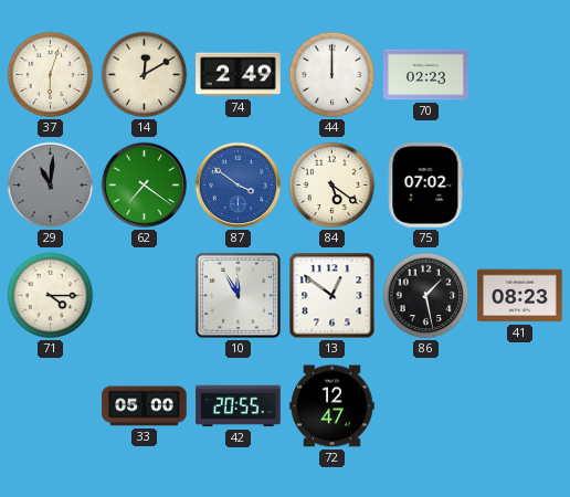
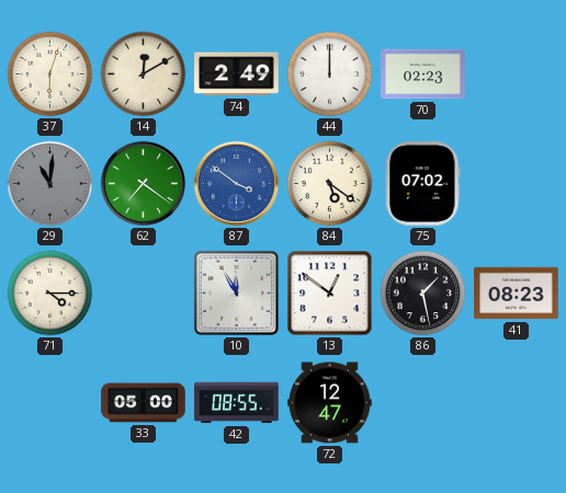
42: 20:55 -> 08:55 (237, 403)
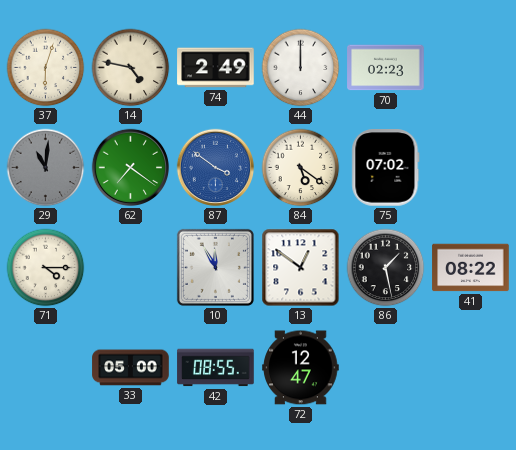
14: 12:10 -> 4:47 (131, 68)
41: 08:23 -> 08:22 (471, 268)
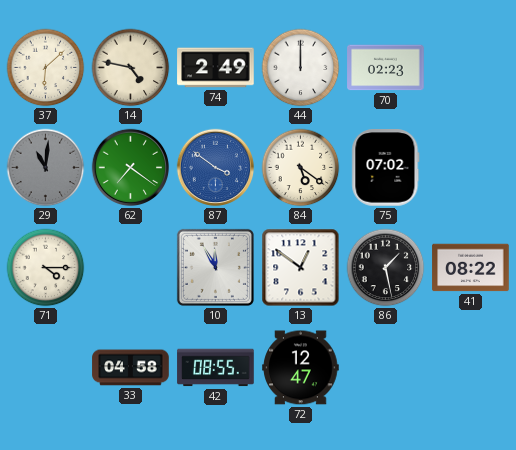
37: 6:03 -> 6:08 (46, 68)
33: 05:00 -> 04:58 (131, 368)
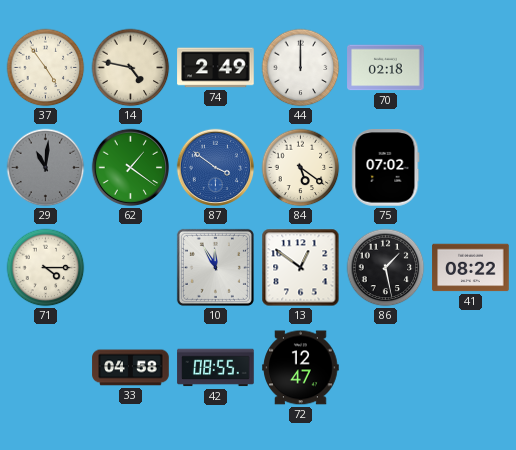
37: 6:08 -> 4:54 (46, 68)
70: 02:23 -> 02:18 (386, 68)
62: 7:21 -> 1:21 (131, 168)
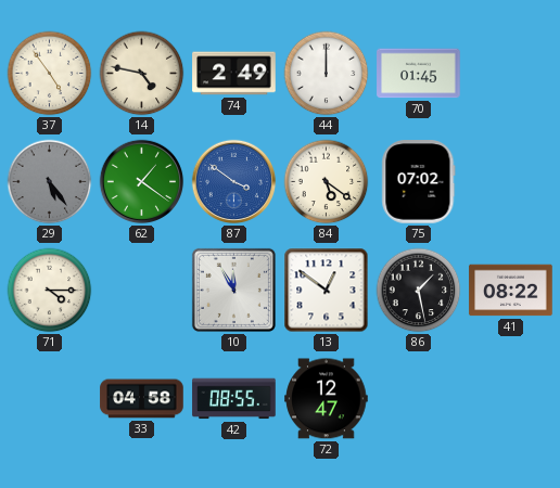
70: 02:18 -> 01:45 (419, 74)
29: 11:01 -> 5:24 (50, 182)
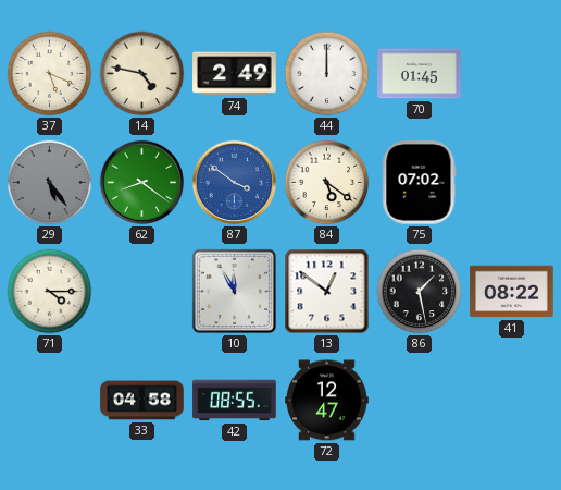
37: 4:54 -> 5:19 (50, 74)
62: 1:21 -> 8:21 (142, 183)
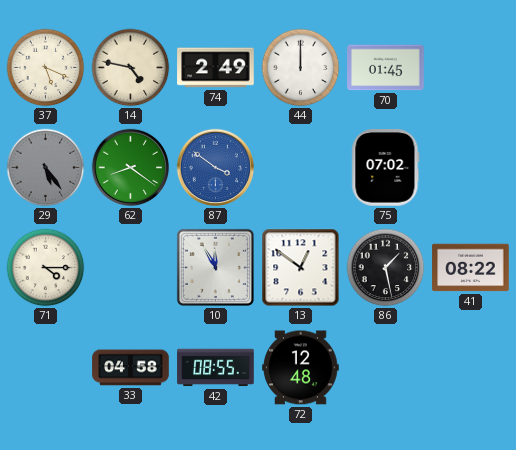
84: 5:21 -> none (327, 183)
72: 12:47 -> 12:48 (301, 368)
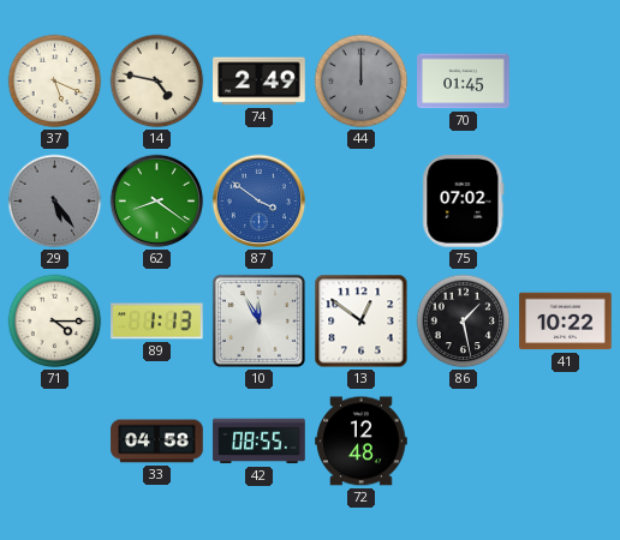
44 dial: white -> grey (362, 82)
89: none -> 1:13 (157, 322)
41: 08:22 -> 10:22 (566, 322)
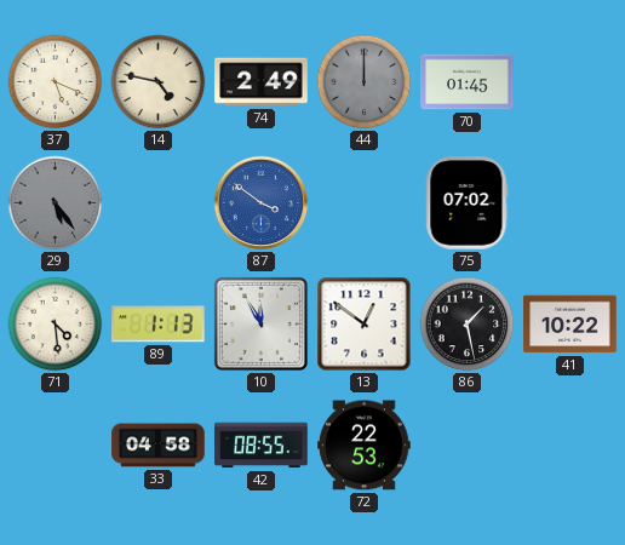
62: 8:21 -> none (157, 202)
71: 4:15 -> 4:29 (56, 325)
72: 12:48 -> 22:53 (365, 446)
